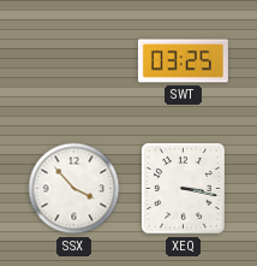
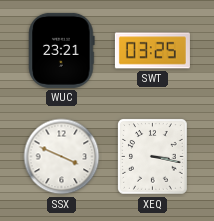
WUC: none -> 23:21 (62, 50)
SSX: 3:53 -> 3:49 (62, 157)
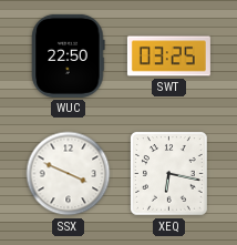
WUC: 23:21 -> 22:50 (69, 55)
XEQ: 3:17 -> 6:17 (169, 174)
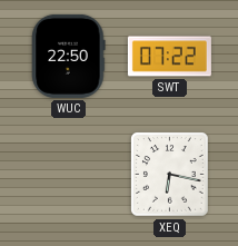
SWT: 03:25 -> 07:22 (169, 57)
SSX: 3:49 -> none (69, 174)
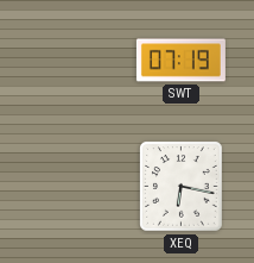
WUC: 22:50 -> none (69, 56)
SWT: 07:22 -> 07:19 (180, 61)
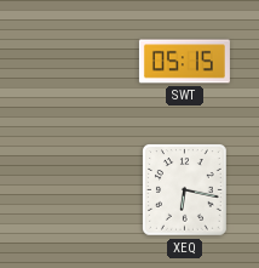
SWT: 07:19 -> 05:15 (184, 62)
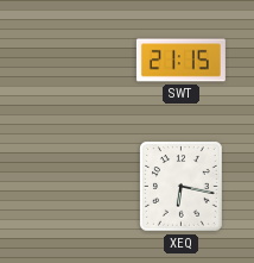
SWT: 05:15 -> 21:15 (180, 61)
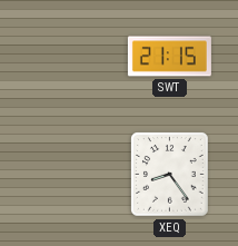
XEQ: 6:17 -> 8:24 (170, 175)
